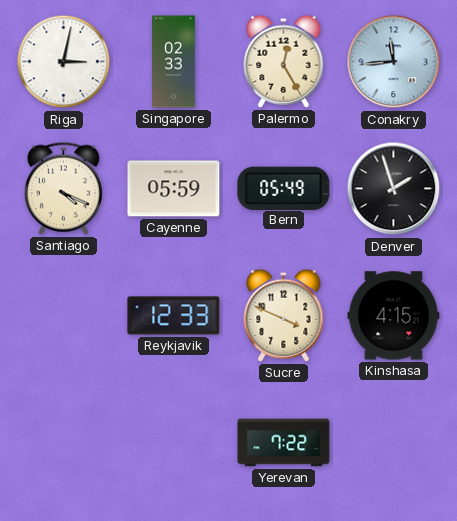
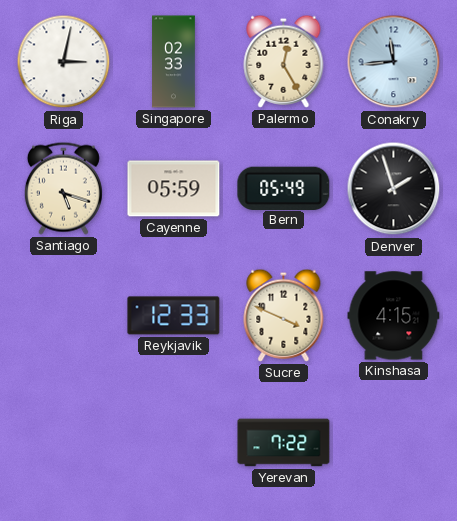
Santiago: 4:19 -> 5:18 (63, 188)
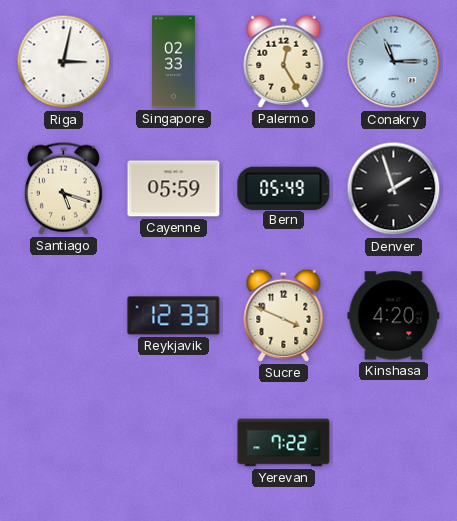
Conakry: 11:44 -> 11:15 (394, 62)
Kinshasa: 4:15 -> 4:20 (394, 316)
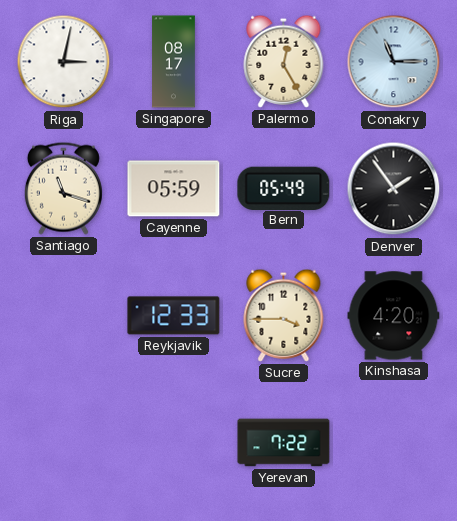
Singapore: 02:33 -> 08:17 (174, 62)
Santiago: 5:18 -> 11:18 (63, 188)
Denver: 1:57 -> 1:54 (394, 189)
Sucre: 3:49 -> 3:45 (284, 315)
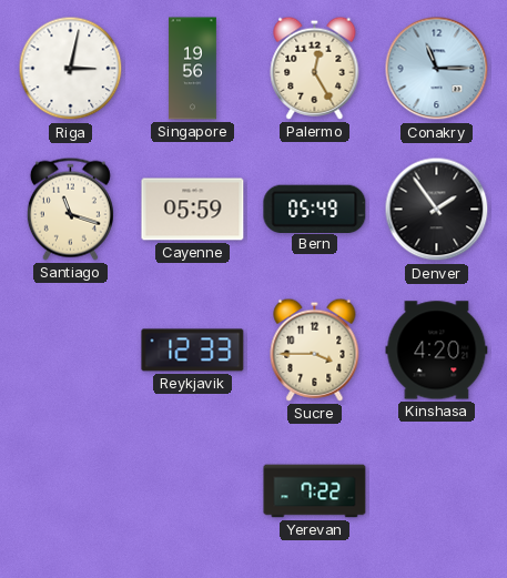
Singapore: 08:17 -> 19:56 (193, 69)
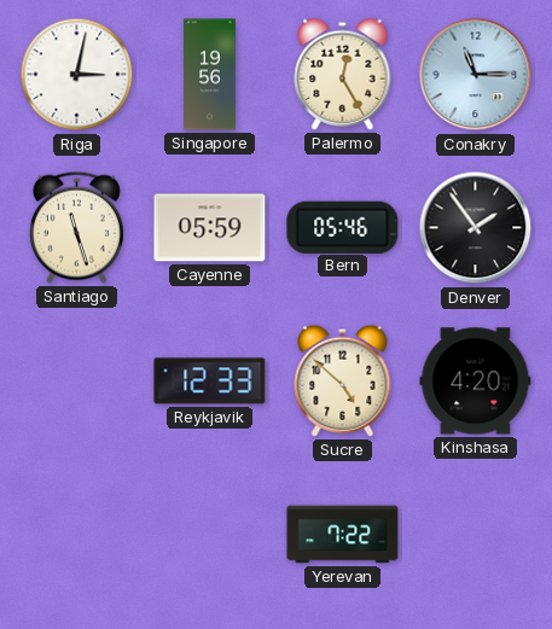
Santiago: 11:18 -> 11:27 (76, 227)
Bern: 05:49 -> 05:46 (343, 227)
Sucre: 3:45 -> 4:52 (343, 380)
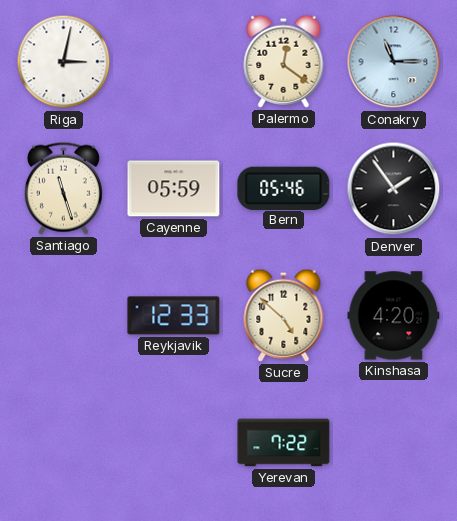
Singapore: 19:56 -> none (210, 75)
Palermo: 12:25 -> 12:21 (284, 61)
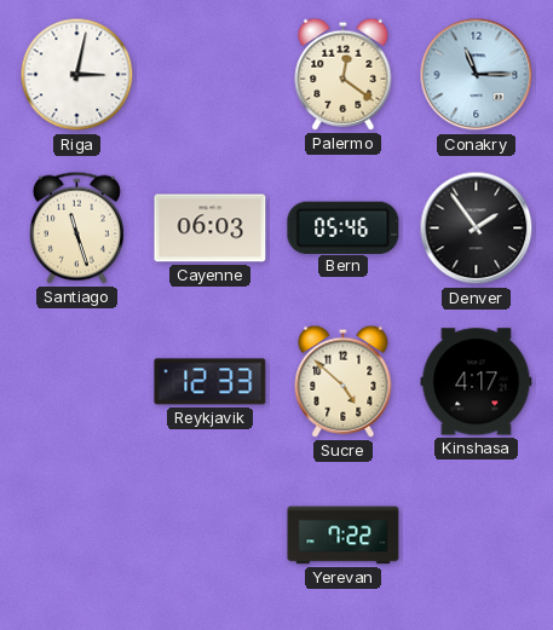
Cayenne: 05:59 -> 06:03 (211, 229)
Kinshasa: 4:20 -> 4:17 (477, 382)
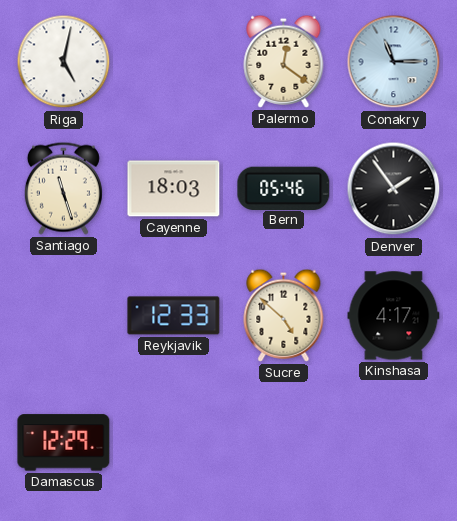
Riga: 3:02 -> 5:02 (64, 62)
Cayenne: 06:03 -> 18:03 (174, 189)
Damascus: none -> 12:29 (64, 443)
Yerevan: 7:22 -> none (344, 536)
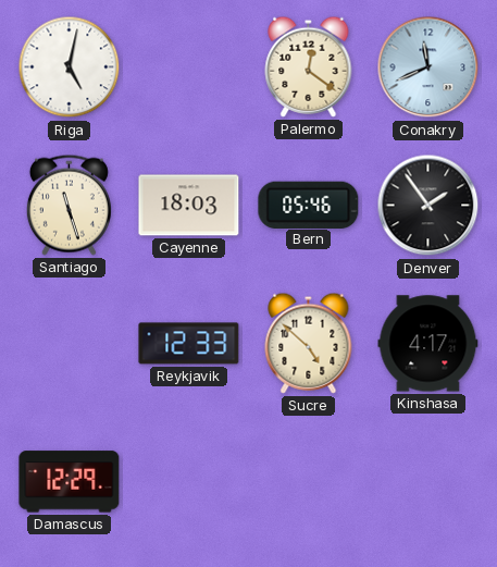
Conakry: 11:15 -> 11:41 (428, 67)
